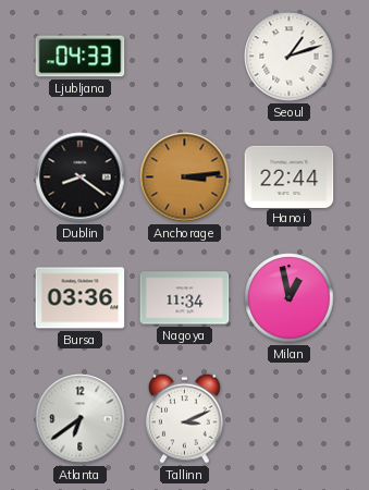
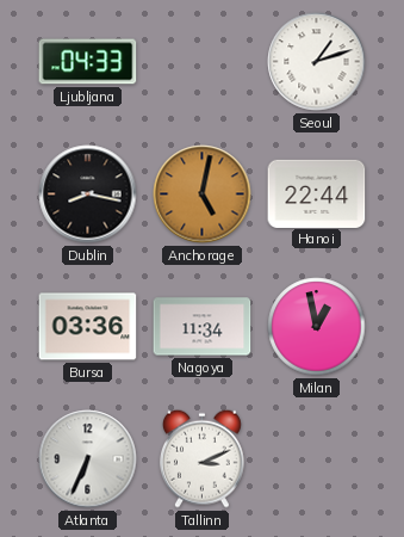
Dublin: 8:21 -> 8:17 (88, 195)
Anchorage: 3:14 -> 5:02 (203, 195)
Atlanta: 6:39 -> 6:34 (88, 459)
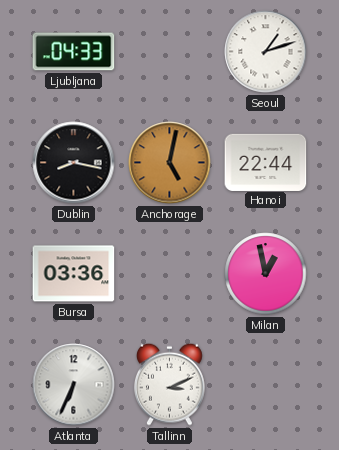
Nagoya: 11:34 -> none (203, 327)
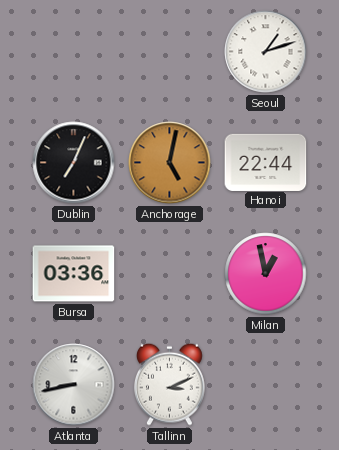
Ljubljana: 04:33 -> none (74, 52)
Dublin: 8:17 -> 7:04 (74, 163)
Atlanta: 6:34 -> 8:43 (74, 385)
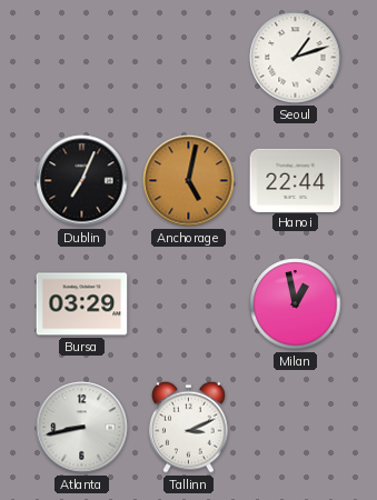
Bursa: 03:36 -> 03:29 (82, 304)
